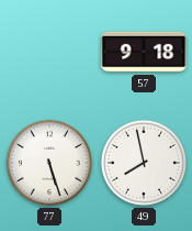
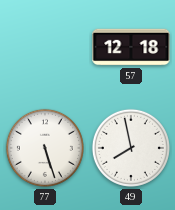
57: 9:18 -> 12:18 (131, 47)
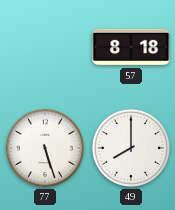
57: 12:18 -> 8:18 (131, 47)
49: 7:58 -> 8:00 (131, 148)
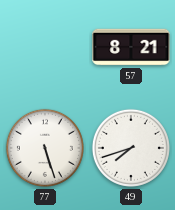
57: 8:18 -> 8:21 (131, 47)
49: 8:00 -> 7:42 (131, 148)
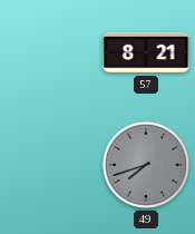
77: 5:27 -> none (45, 148)
49 dial: white -> grey (146, 165)
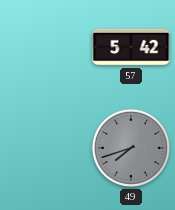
57: 8:21 -> 5:42 (131, 47)
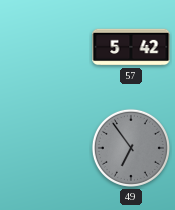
49: 7:42 -> 6:54 (131, 148)
